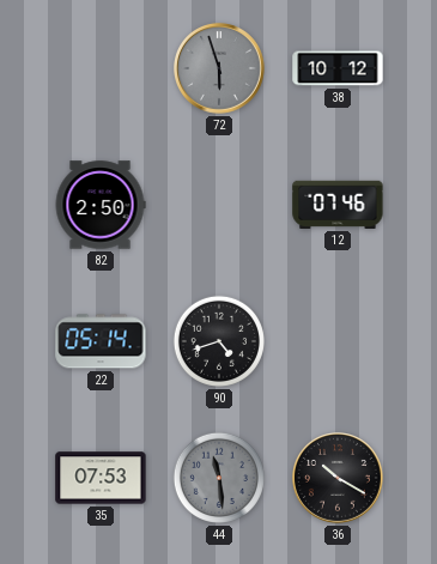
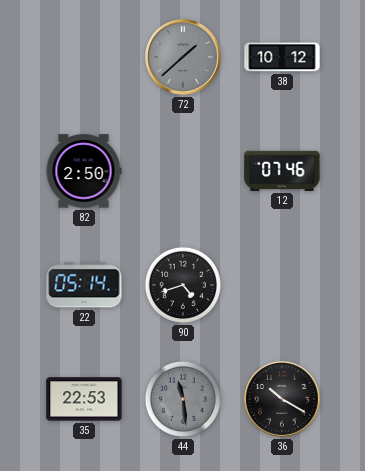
72: 5:57 -> 1:38 (184, 58)
35: 07:53 -> 22:53 (84, 399)
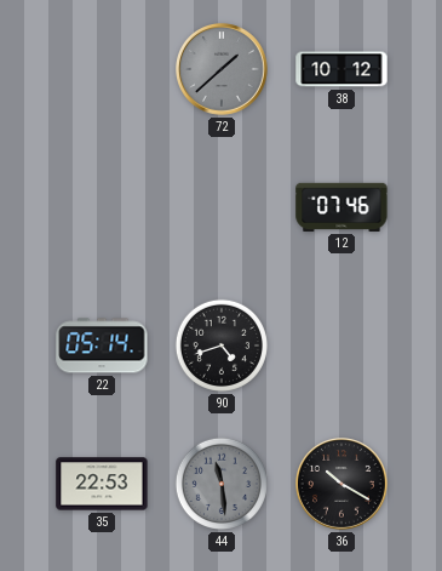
82: 2:50 -> none (84, 171)
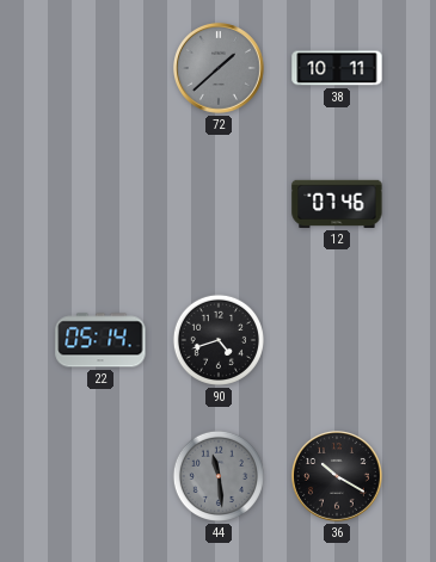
38: 10:12 -> 10:11 (337, 68)
35: 22:53 -> none (102, 484)
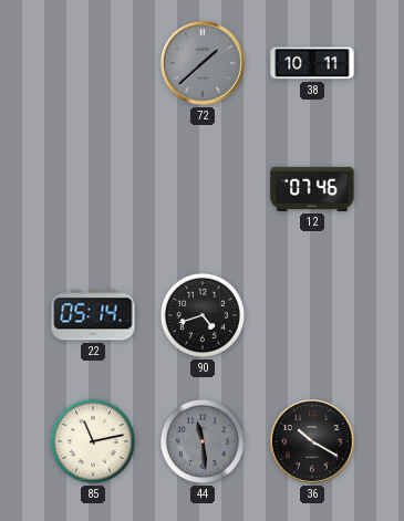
85: none -> 11:13 (93, 441)
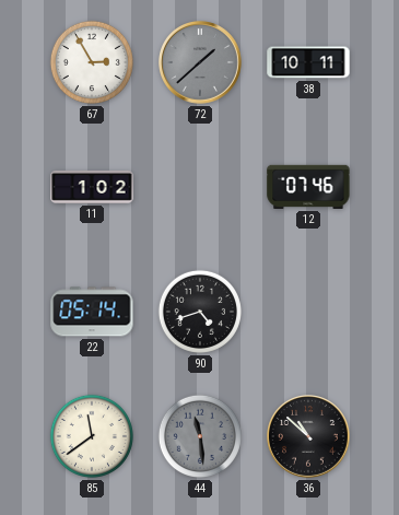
67: none -> 2:55 (92, 62)
11: none -> 1:02 (92, 187)
85: 11:13 -> 11:39 (92, 436)
36: 10:20 -> 10:52 (309, 437)
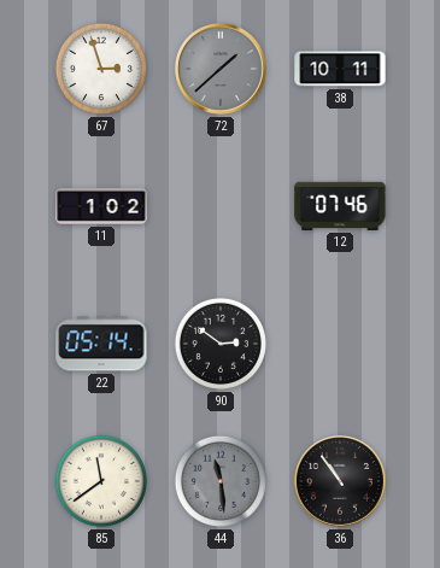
67: 2:55 -> 2:57 (101, 69)
90: 4:42 -> 2:51 (221, 344)
36: 10:52 -> 10:54 (341, 482)
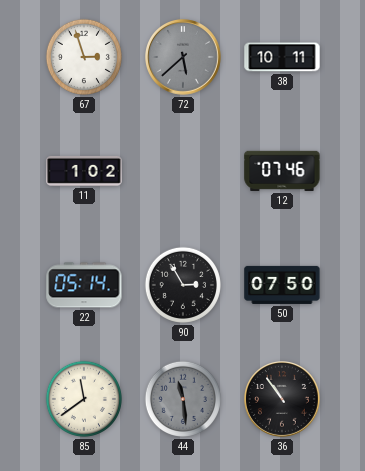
72: 1:38 -> 5:38 (184, 58)
90: 2:51 -> 2:55 (183, 285)
50: none -> 07:50 (282, 285)
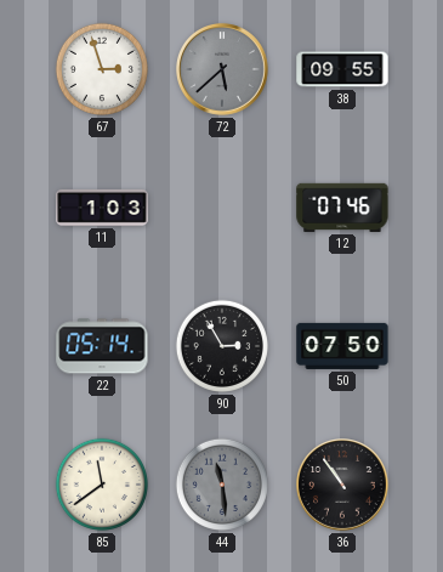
38: 10:11 -> 09:55 (342, 69)
11: 1:02 -> 1:03 (102, 208)
